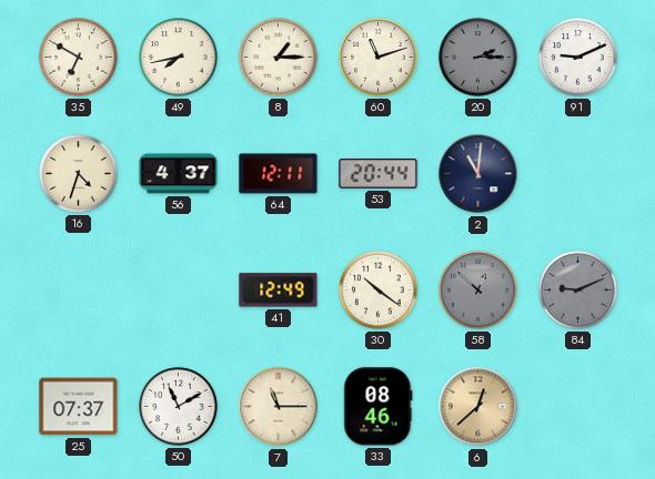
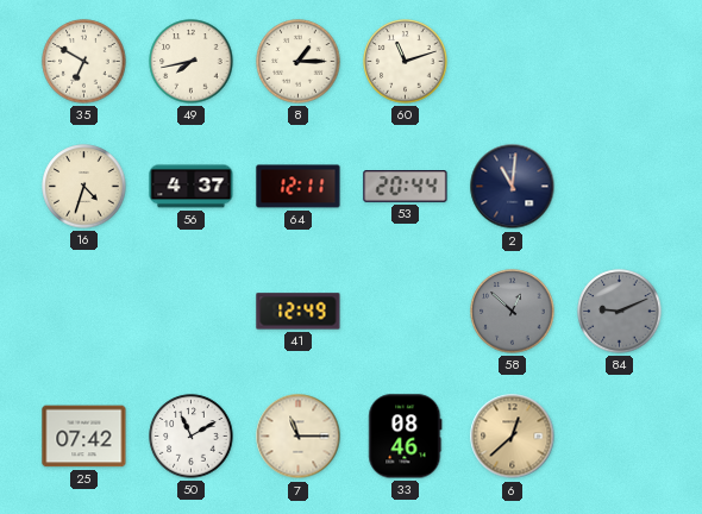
20: 2:15 -> none (478, 58)
91: 9:11 -> none (578, 58)
30: 10:21 -> none (379, 291)
25: 07:37 -> 07:42 (84, 437)
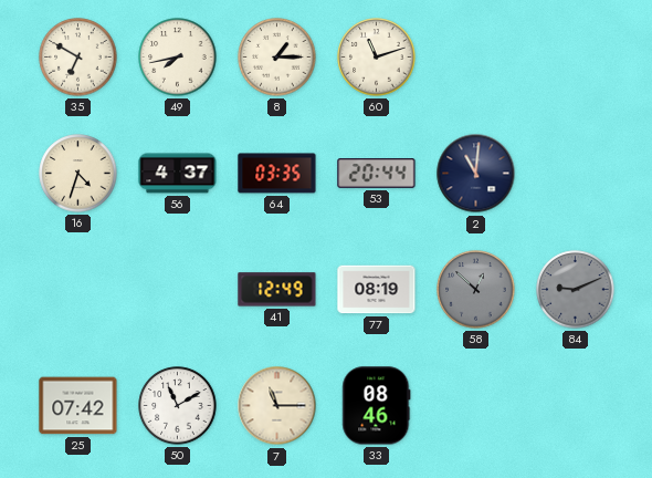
64: 12:11 -> 03:35 (277, 174)
77: none -> 08:19 (377, 290)
6: 12:38 -> none (513, 437)
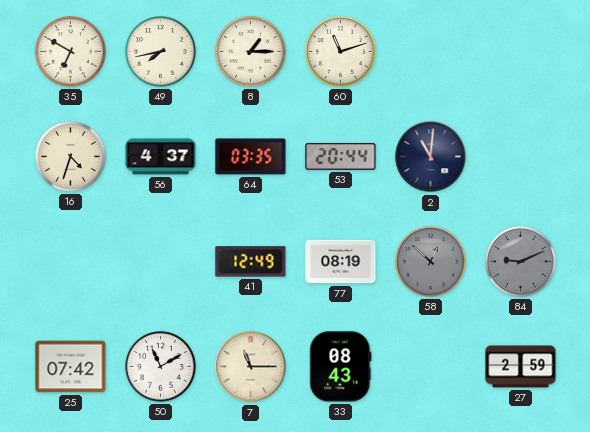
33: 08:46 -> 08:43 (341, 367)
27: none -> 2:59 (521, 367)
